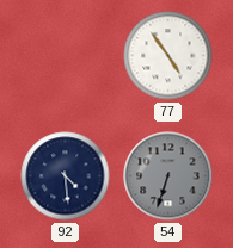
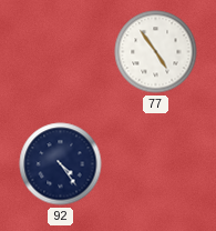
92: 4:29 -> 4:24 (61, 164)
54: 6:33 -> none (168, 176)
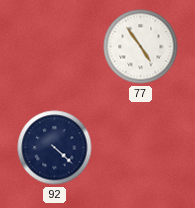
92: 4:24 -> 4:22 (55, 148)
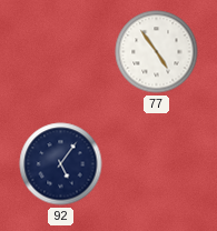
92: 4:22 -> 5:06 (61, 164)
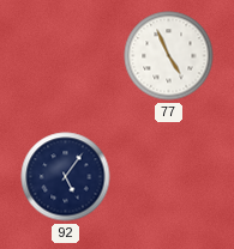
77: 4:54 -> 4:56 (169, 56)
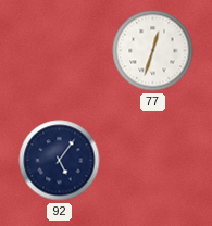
77: 4:56 -> 12:33 (153, 51)
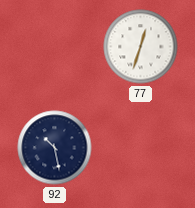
92: 5:06 -> 10:28 (55, 148)
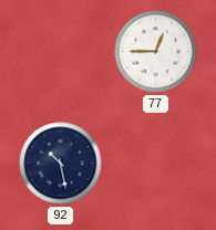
77: 12:33 -> 12:45 (156, 52)
